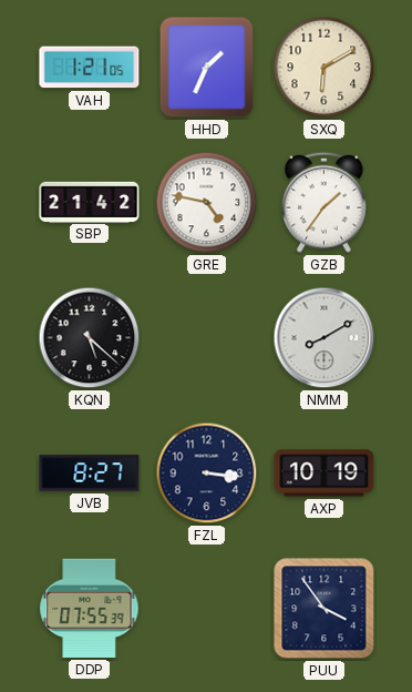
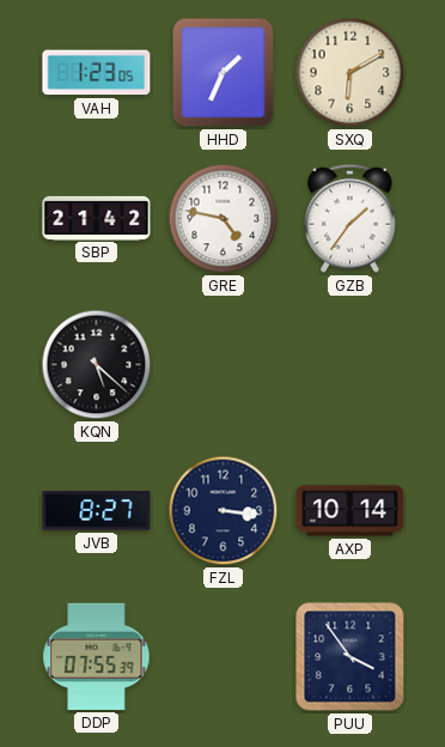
VAH: 1:21 -> 1:23 (97, 73)
NMM: 8:10 -> none (325, 338)
AXP: 10:19 -> 10:14 (350, 511)
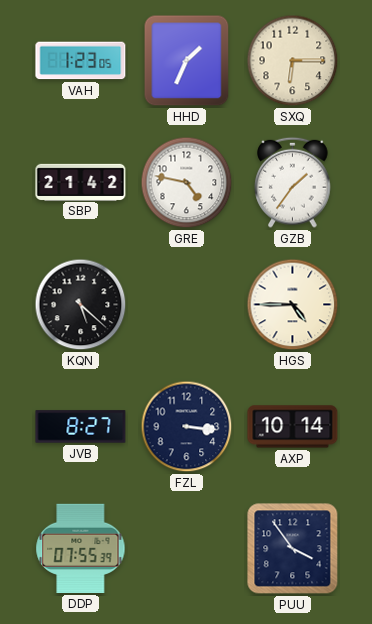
SXQ: 6:10 -> 6:15 (293, 61)
HGS: none -> 4:45 (293, 305)
